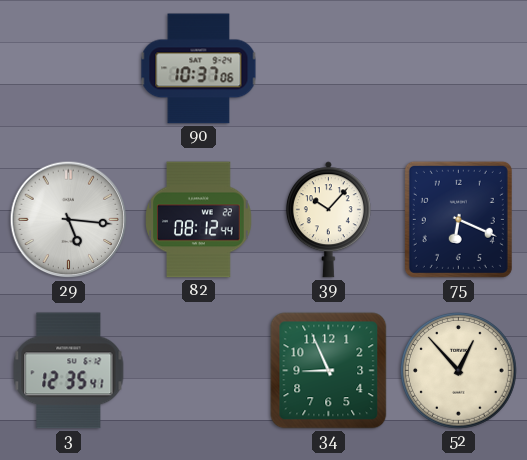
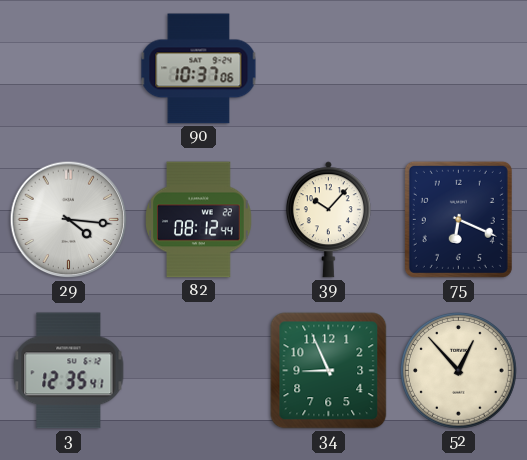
29: 5:16 -> 4:16 (69, 220)
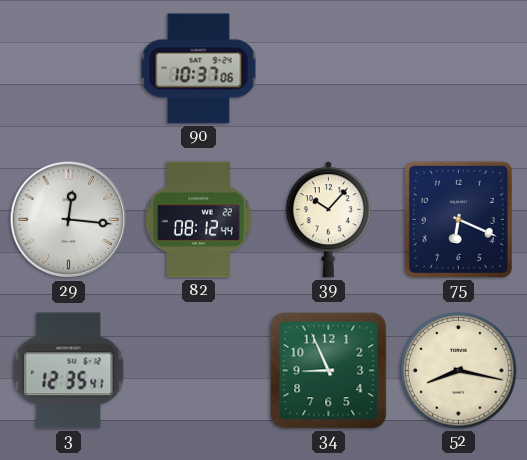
29: 4:16 -> 12:16 (69, 220)
52: 12:53 -> 8:17 (458, 370)
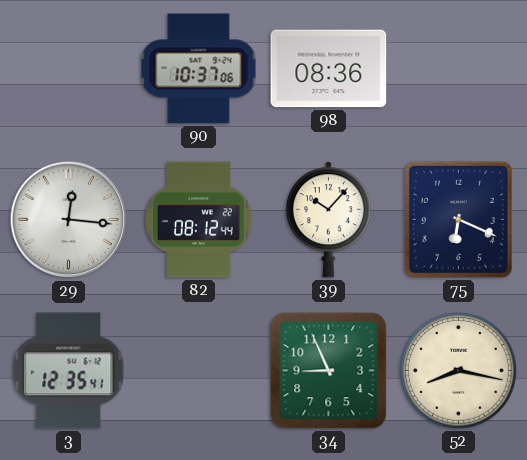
98: none -> 08:36 (329, 69)
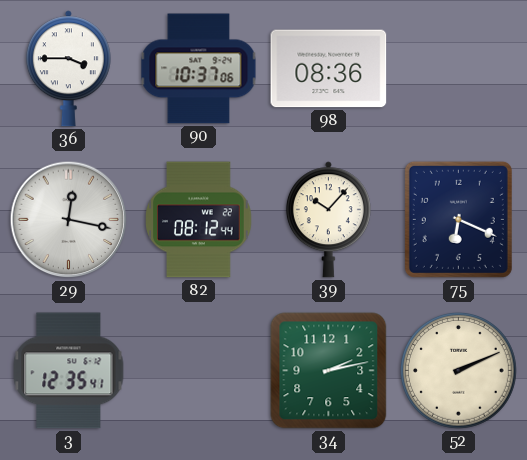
36: none -> 3:45 (68, 69)
29: 12:16 -> 12:17 (69, 220)
34: 8:56 -> 2:13 (329, 371)
52: 8:17 -> 2:11 (458, 370)
